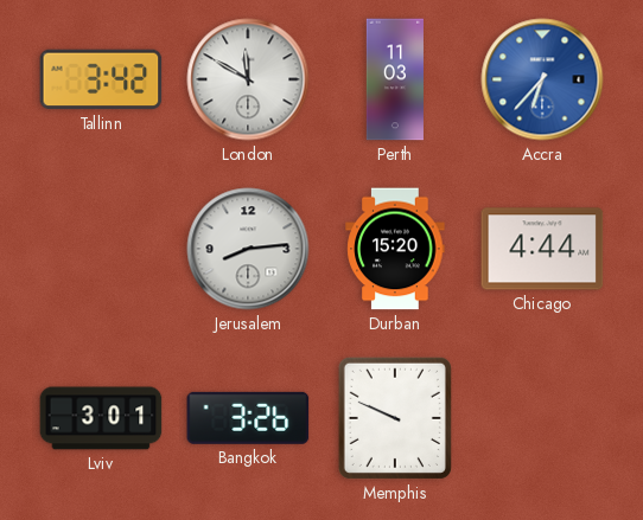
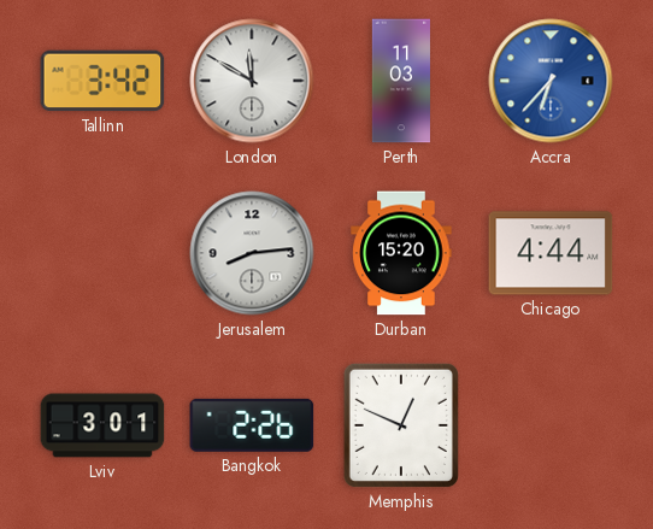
Bangkok: 3:26 -> 2:26 (252, 425)
Memphis: 9:49 -> 12:49 (401, 425)
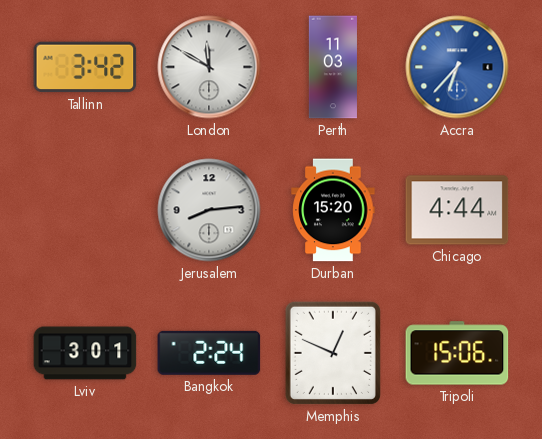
Bangkok: 2:26 -> 2:24 (209, 353)
Tripoli: none -> 15:06 (457, 353)
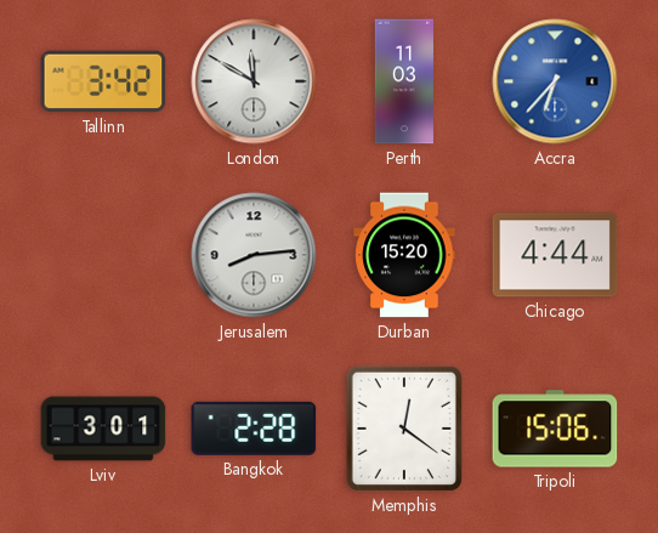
Bangkok: 2:24 -> 2:28 (254, 429)
Memphis: 12:49 -> 12:21 (404, 429)
